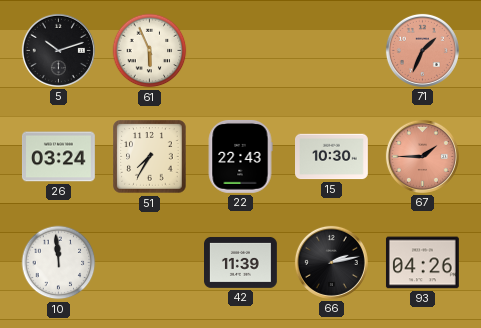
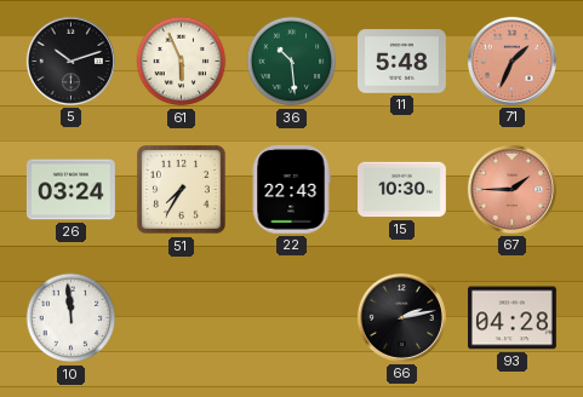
36: none -> 10:29 (292, 62)
11: none -> 5:48 (402, 62)
42: 11:39 -> none (241, 262)
93: 04:26 -> 04:28 (513, 318)
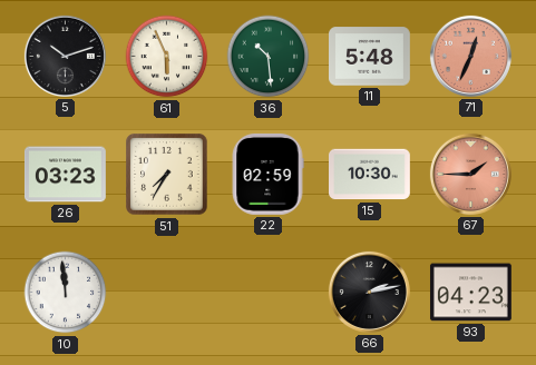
71: 1:34 -> 12:34 (470, 56)
26: 03:24 -> 03:23 (66, 175)
22: 22:43 -> 02:59 (267, 174)
93: 04:28 -> 04:23 (471, 293)
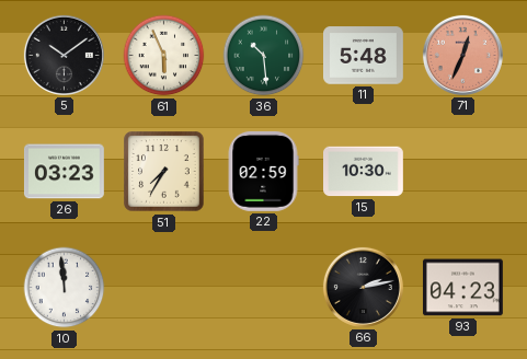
5: 10:12 -> 10:09 (64, 55)
67: 1:45 -> none (470, 174)
